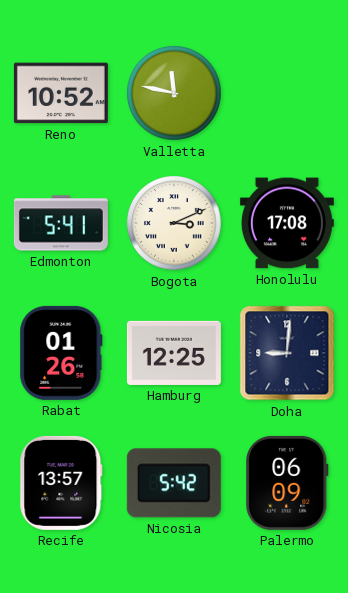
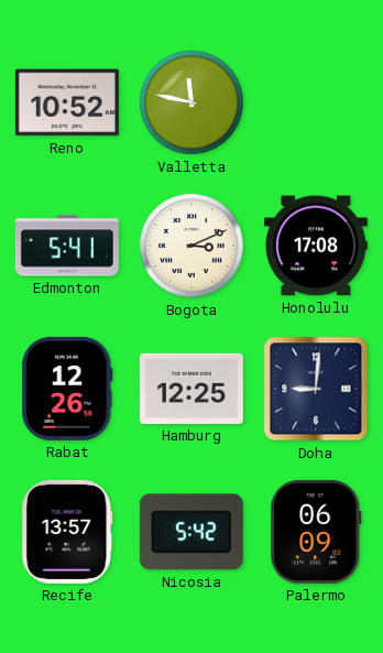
Rabat: 01:26 -> 12:26 (67, 389)
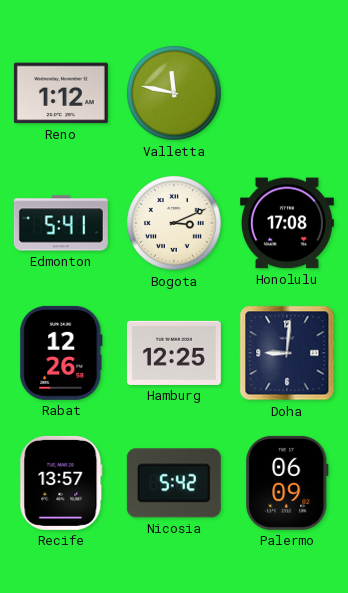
Reno: 10:52 -> 1:12 (61, 93)
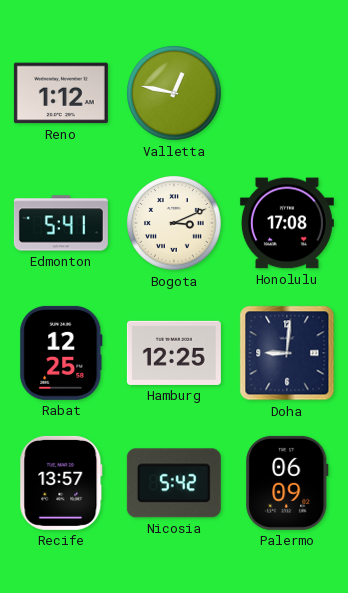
Valletta: 11:47 -> 12:47 (175, 94)
Rabat: 12:26 -> 12:25 (61, 353)
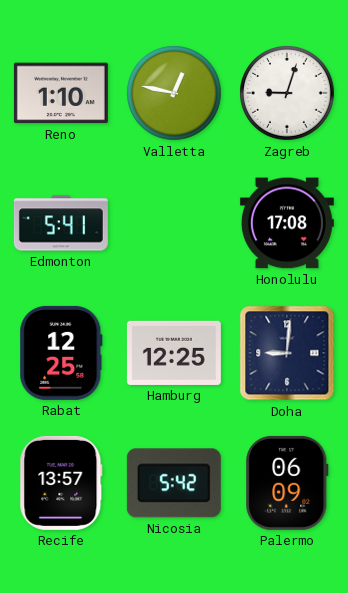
Reno: 1:12 -> 1:10 (61, 93)
Zagreb: none -> 9:03 (288, 94)
Bogota: 3:11 -> none (175, 224)
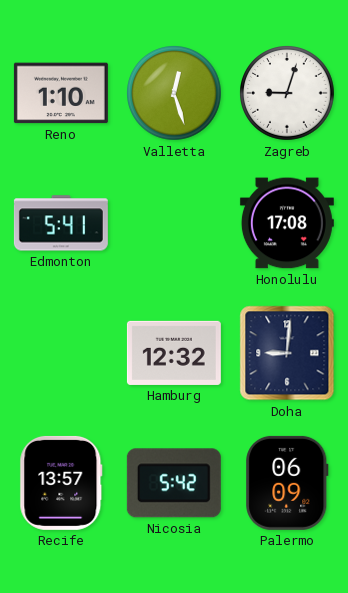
Valletta: 12:47 -> 12:27 (175, 94)
Rabat: 12:25 -> none (61, 353)
Hamburg: 12:25 -> 12:32 (174, 353)
